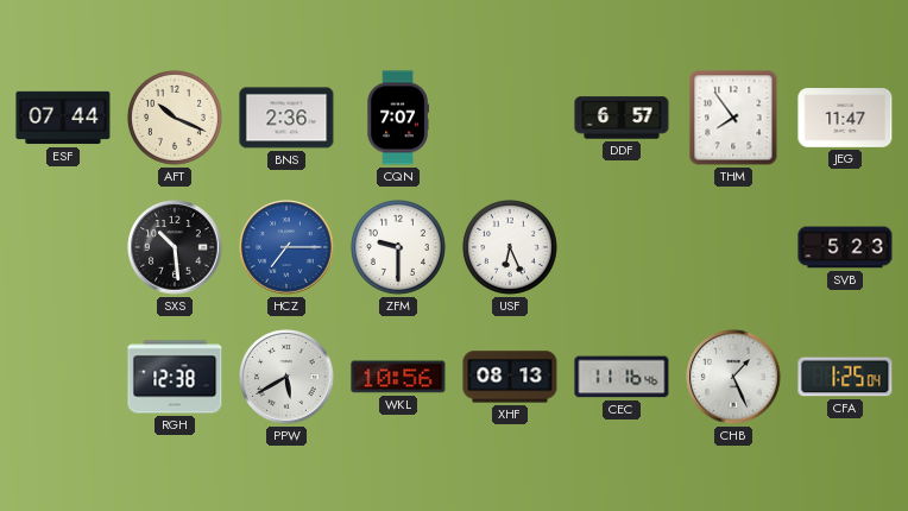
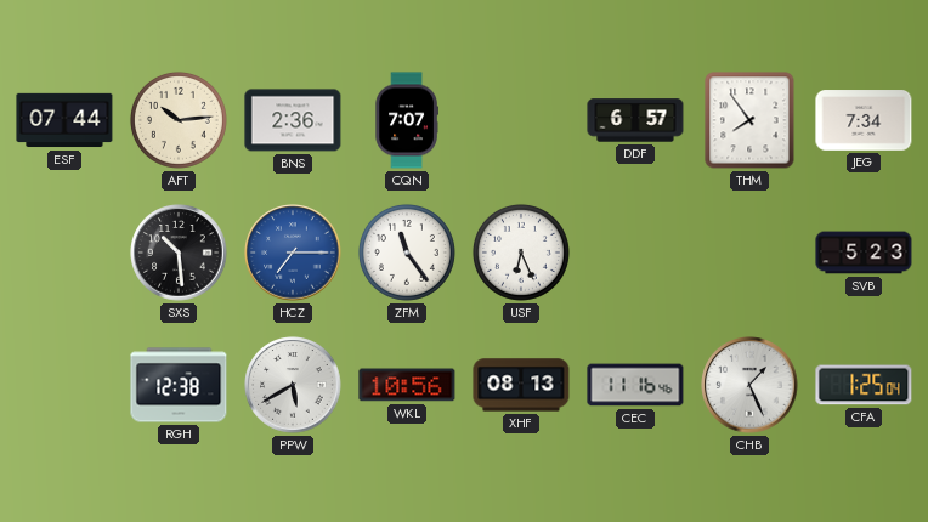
AFT: 10:19 -> 10:14 (179, 120)
JEG: 11:47 -> 7:34 (864, 120)
ZFM: 9:30 -> 11:24 (407, 253)
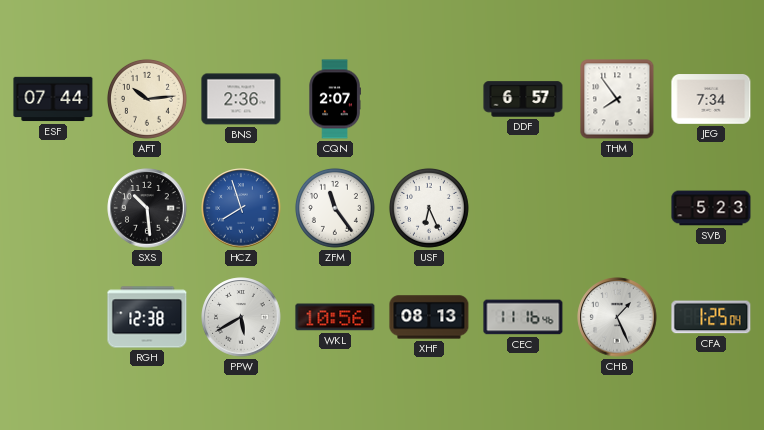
CQN: 7:07 -> 2:07 (335, 99)
HCZ: 7:15 -> 7:57 (241, 208)
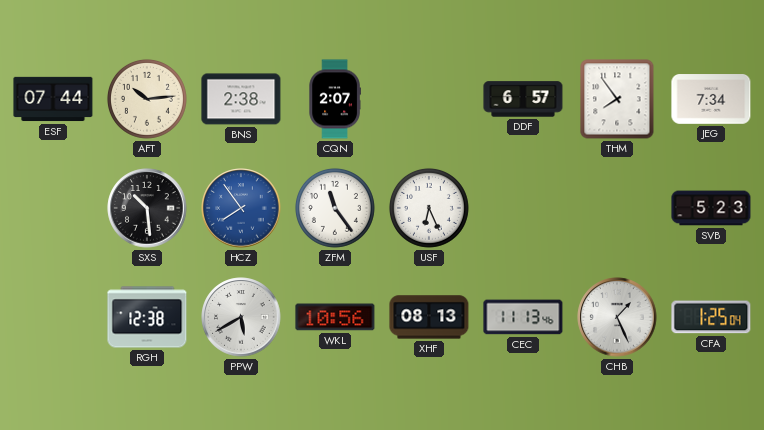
BNS: 2:36 -> 2:38 (241, 99)
HCZ: 7:57 -> 7:54 (241, 208)
CEC: 11:16 -> 11:13 (523, 317)
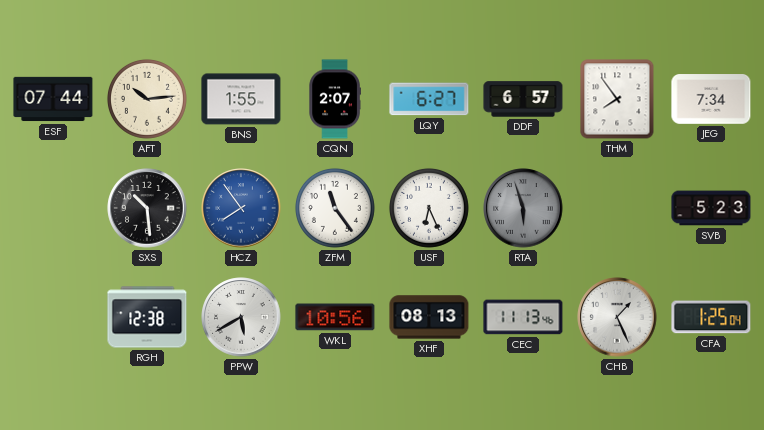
BNS: 2:38 -> 1:55 (241, 99)
LQY: none -> 6:27 (429, 99)
RTA: none -> 5:57 (523, 208)
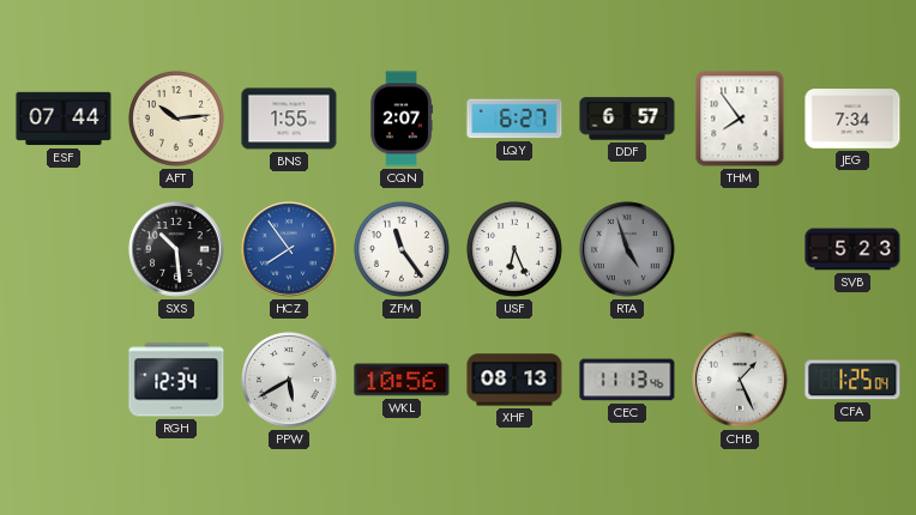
RTA: 5:57 -> 4:57 (627, 249)
RGH: 12:38 -> 12:34 (176, 380)
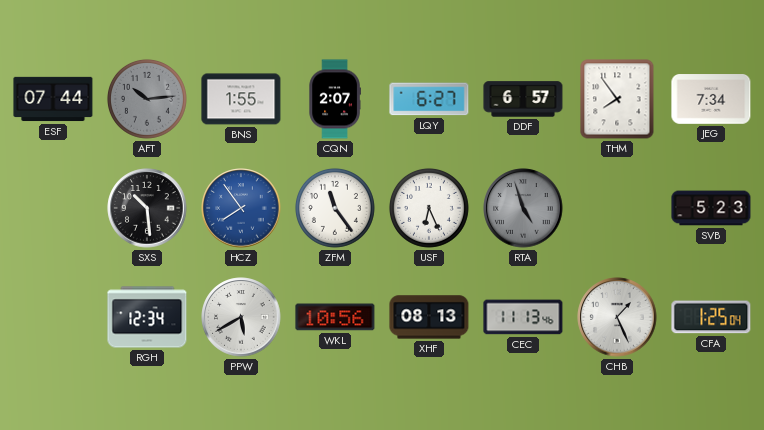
AFT dial: cream -> grey (147, 99)
